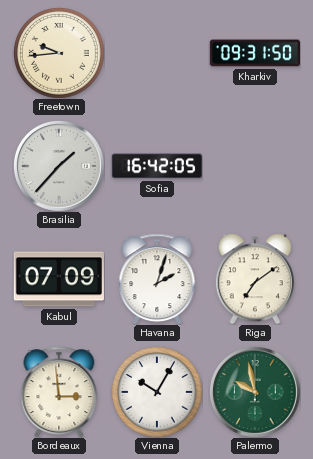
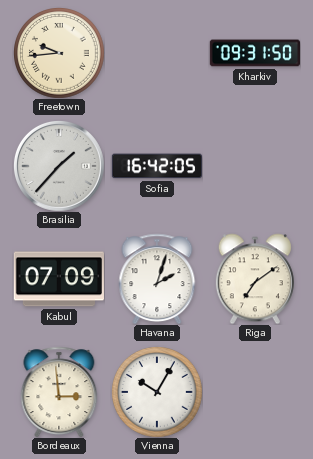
Palermo: 9:58 -> none (255, 392)
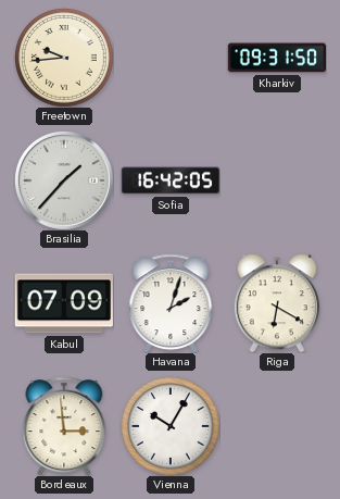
Riga: 7:09 -> 6:20 (277, 303)
